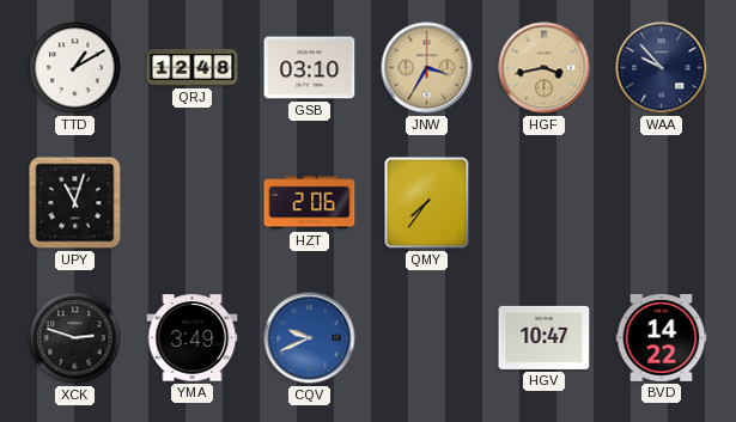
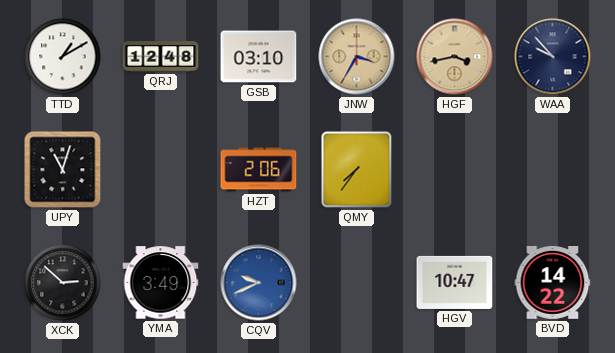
XCK: 2:48 -> 2:52 (63, 283)
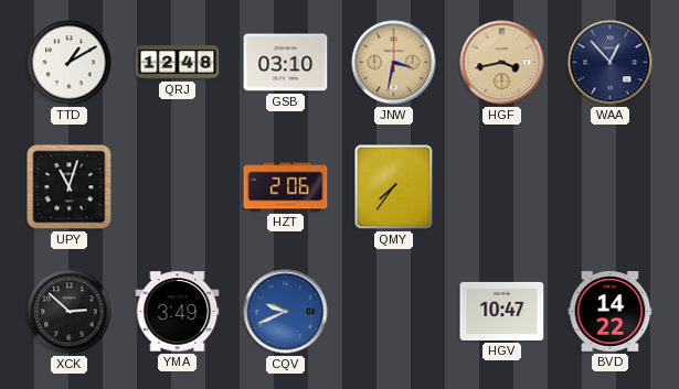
JNW: 3:35 -> 3:32 (394, 63)
WAA: 9:53 -> 12:53 (611, 63)
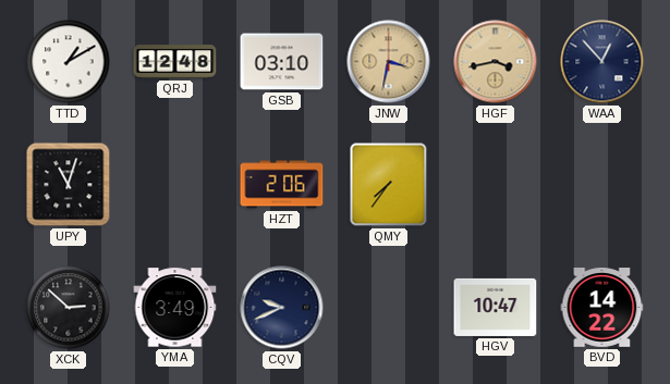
CQV dial: blue -> navy (282, 308)
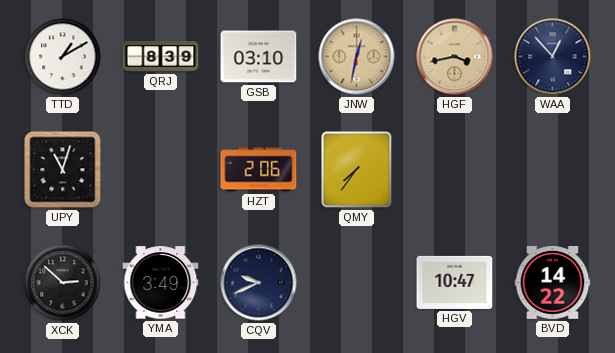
QRJ: 12:48 -> 8:39 (161, 57)
JNW: 3:32 -> 12:32 (357, 57)
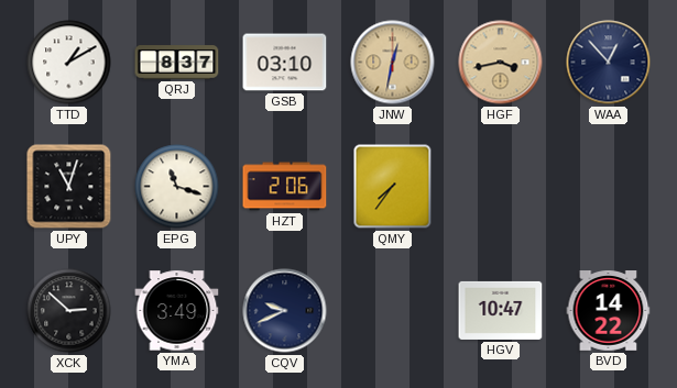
QRJ: 8:39 -> 8:37 (177, 63)
EPG: none -> 11:18 (177, 187)
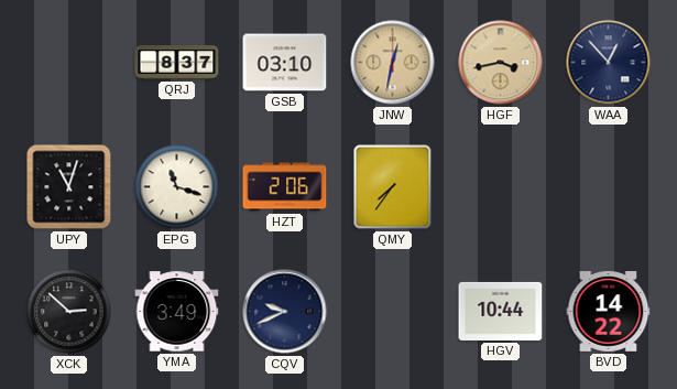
TTD: 1:10 -> none (69, 63)
HGV: 10:47 -> 10:44 (501, 311)
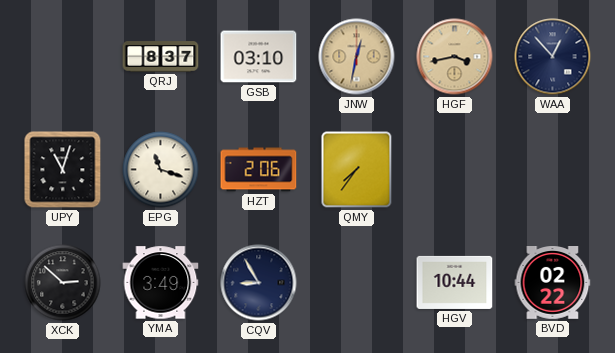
CQV: 9:41 -> 8:55 (259, 283)
BVD: 14:22 -> 02:22 (553, 283)
